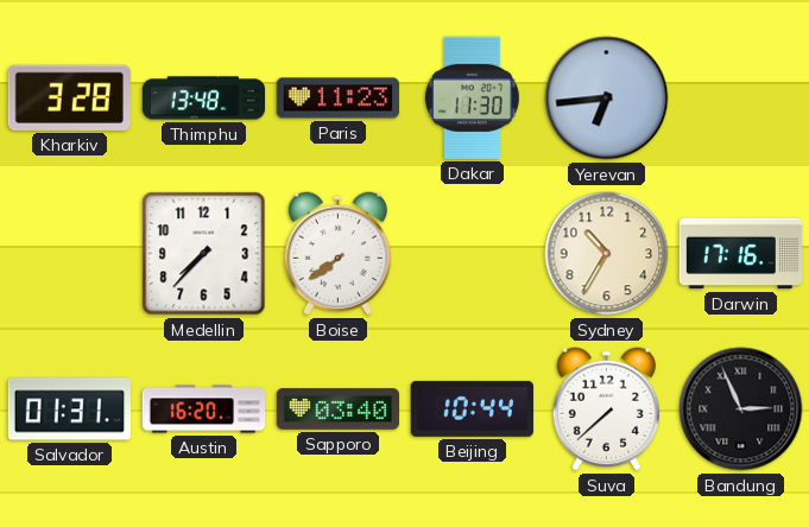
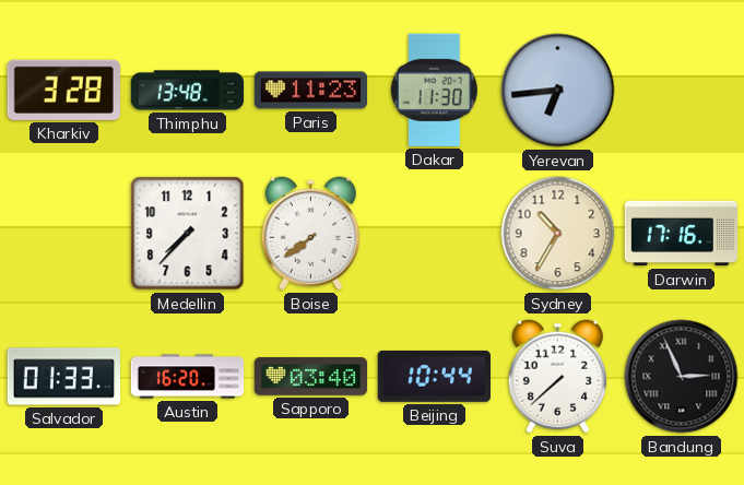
Salvador: 01:31 -> 01:33 (63, 377)
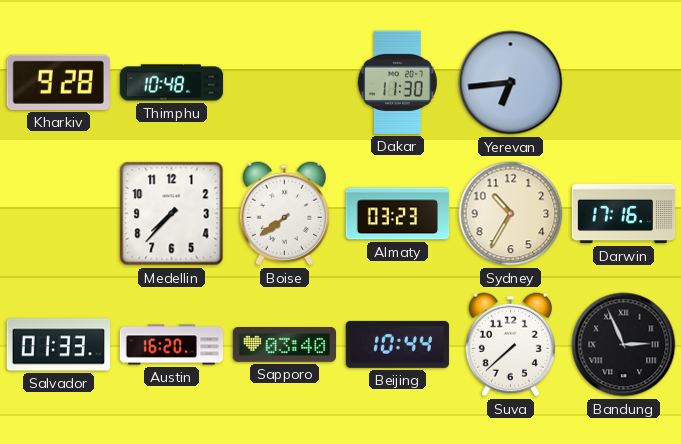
Kharkiv: 3:28 -> 9:28 (58, 82)
Thimphu: 13:48 -> 10:48 (172, 83)
Paris: 11:23 -> none (310, 91)
Almaty: none -> 03:23 (398, 214)
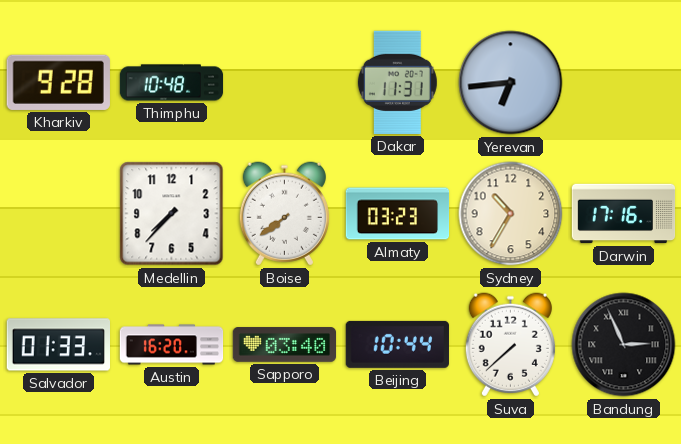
Dakar: 11:30 -> 11:31 (397, 82)
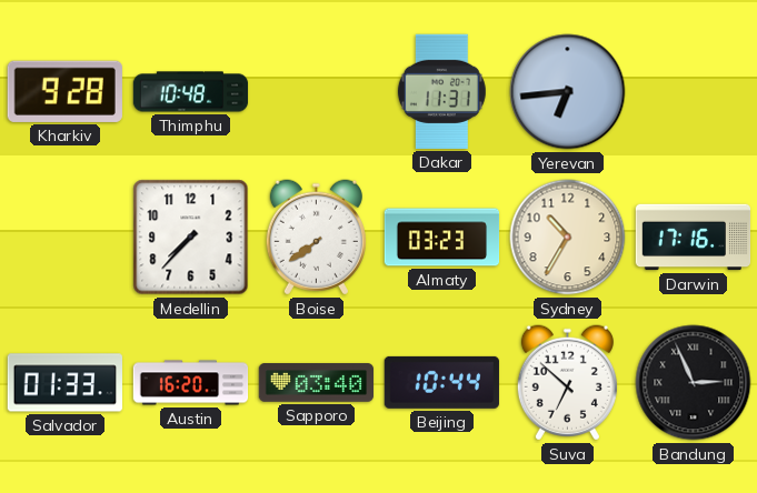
Suva: 7:38 -> 6:52 (567, 383)
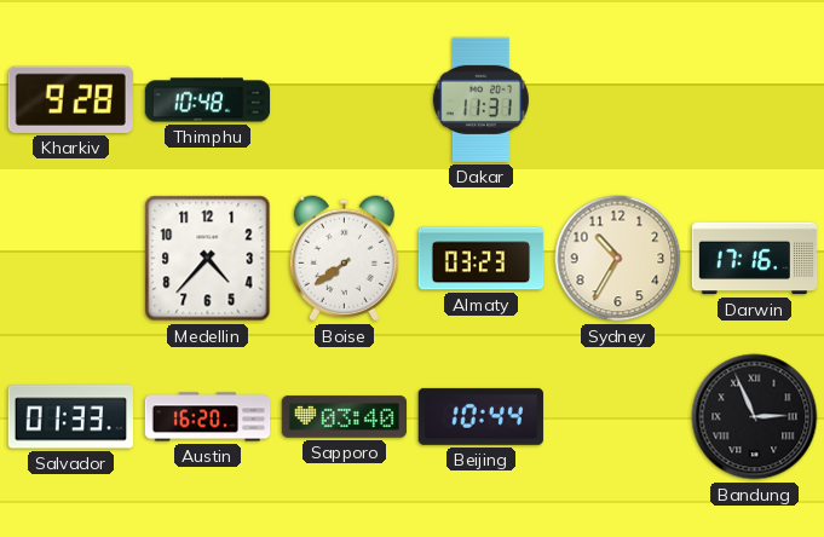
Yerevan: 6:44 -> none (568, 92)
Medellin: 7:37 -> 4:37 (208, 259)
Suva: 6:52 -> none (567, 383)
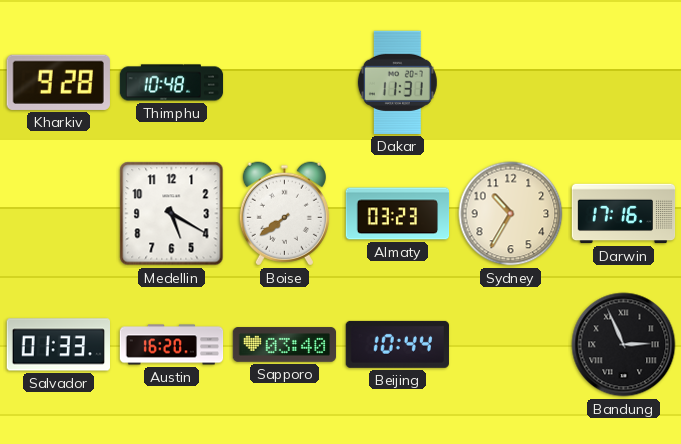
Medellin: 4:37 -> 5:20 (172, 214)
